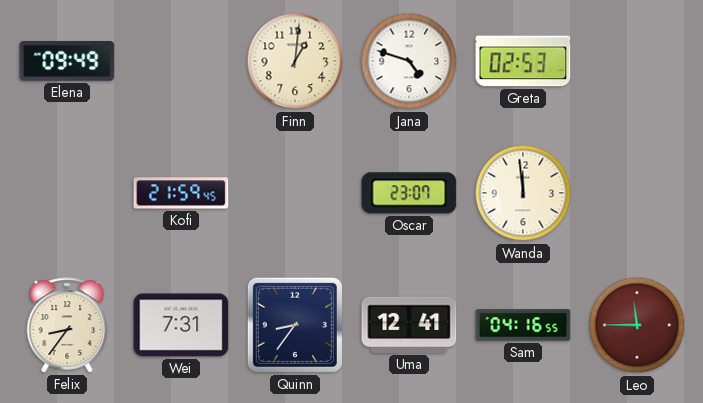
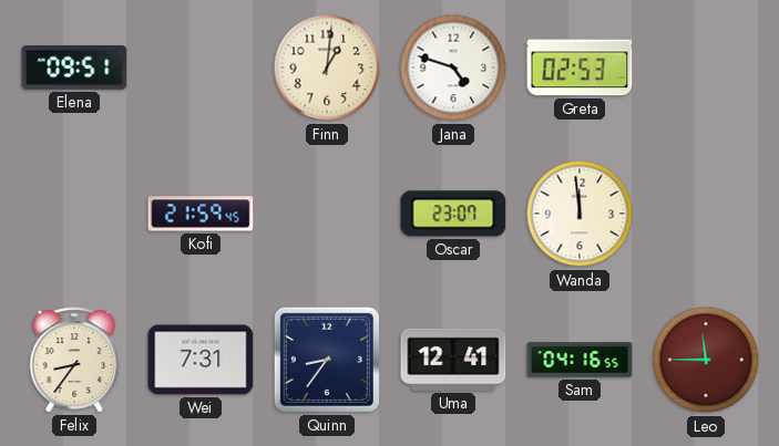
Elena: 09:49 -> 09:51 (74, 69)
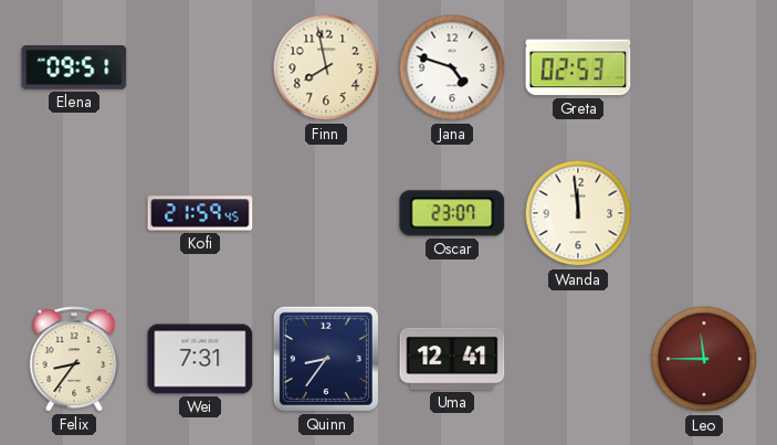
Finn: 1:01 -> 7:58 (326, 67)
Sam: 04:16 -> none (580, 360)
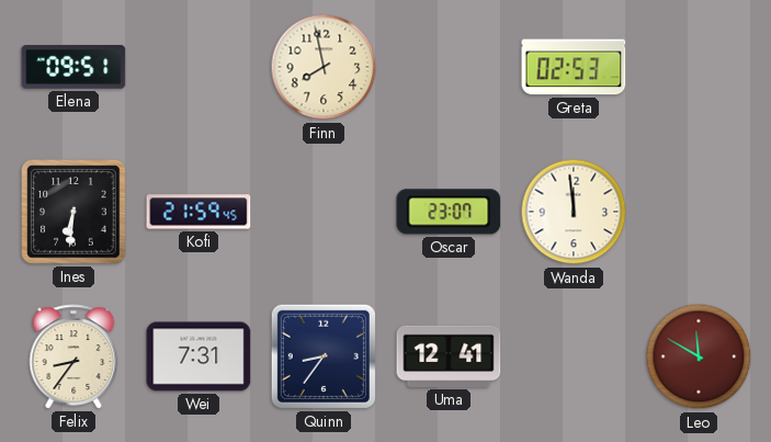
Jana: 4:48 -> none (452, 67)
Ines: none -> 6:31 (73, 212)
Leo: 11:45 -> 11:50 (699, 356)
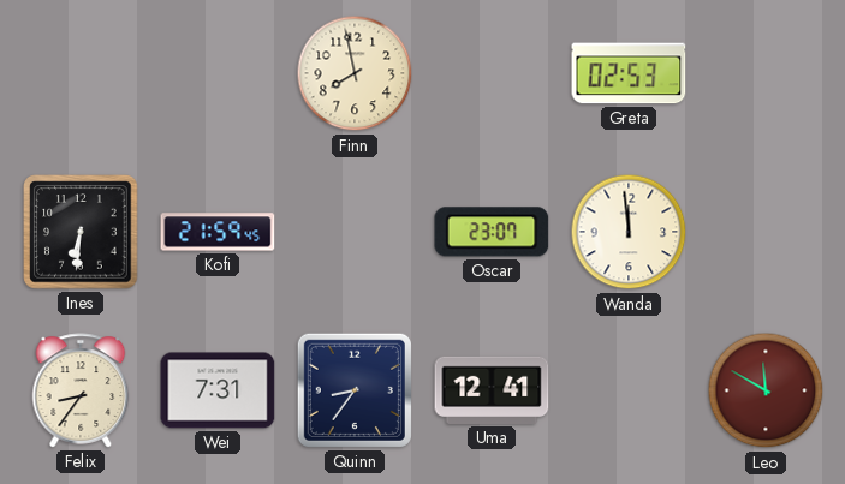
Elena: 09:51 -> none (73, 68)
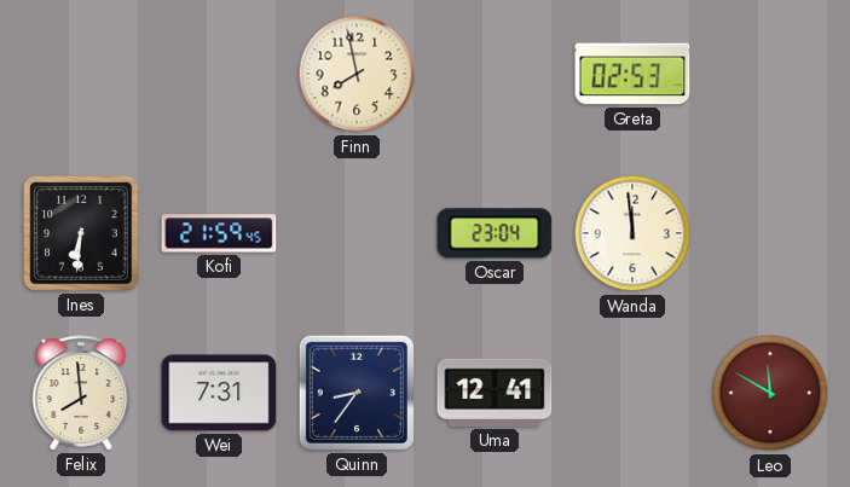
Oscar: 23:07 -> 23:04 (495, 233)
Felix: 8:36 -> 7:59 (81, 393)
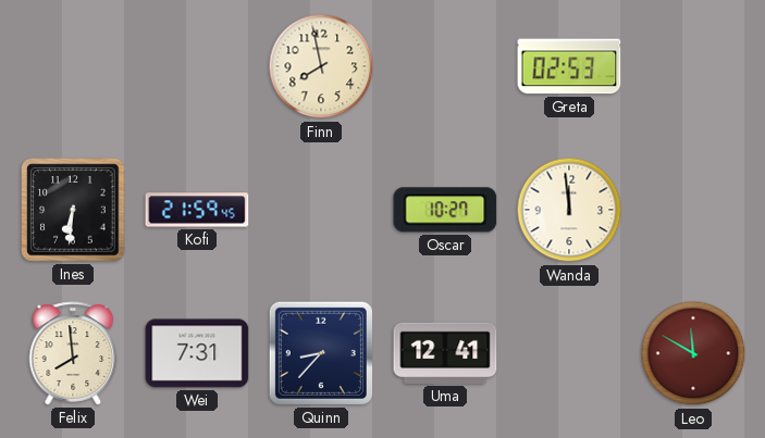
Oscar: 23:04 -> 10:27 (445, 210)
Quinn: 8:36 -> 8:37 (321, 353)
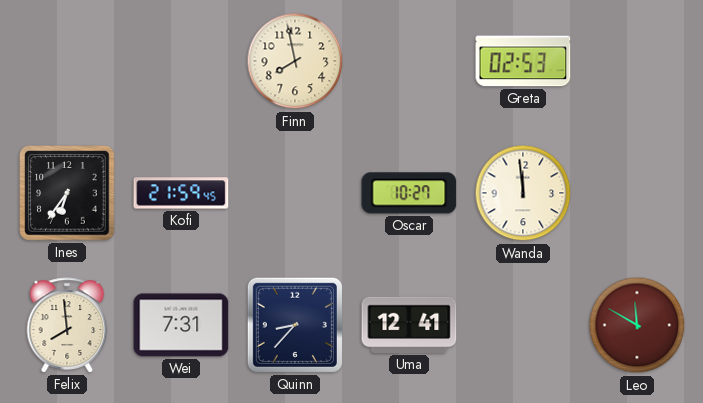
Ines: 6:31 -> 6:36 (67, 193)
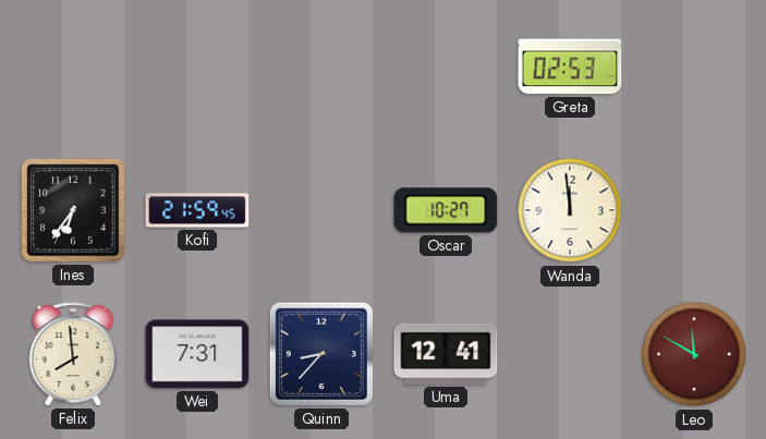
Finn: 7:58 -> none (295, 61)
